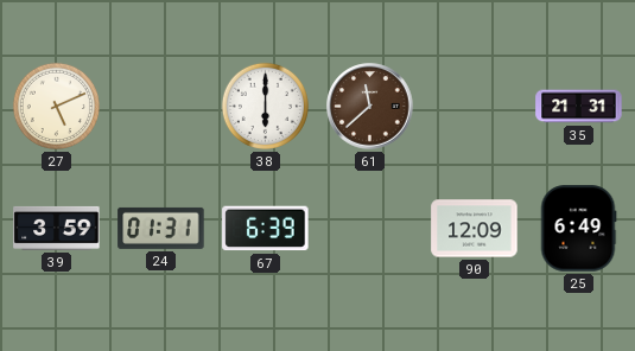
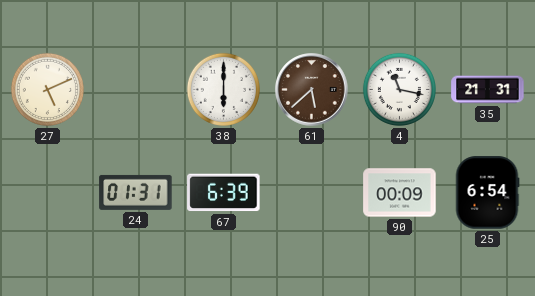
61: 11:38 -> 5:38 (312, 90)
4: none -> 11:17 (399, 89)
39: 3:59 -> none (57, 228)
90: 12:09 -> 00:09 (400, 193)
25: 6:49 -> 6:54 (487, 193)
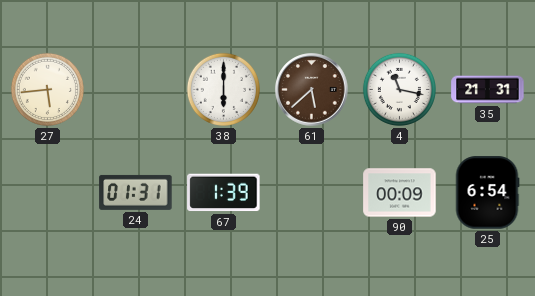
27: 5:11 -> 5:44 (47, 89)
67: 6:39 -> 1:39 (224, 193)
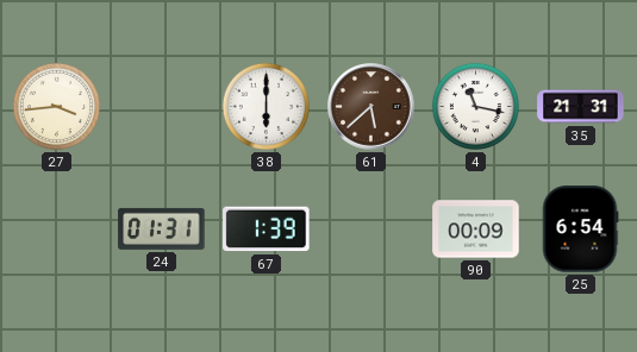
27: 5:44 -> 3:44 (56, 106)
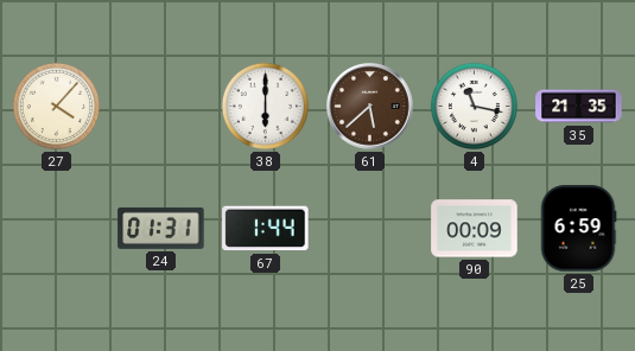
27: 3:44 -> 4:07 (56, 106)
35: 21:31 -> 21:35 (579, 107)
67: 1:39 -> 1:44 (266, 229)
25: 6:54 -> 6:59 (578, 229)
